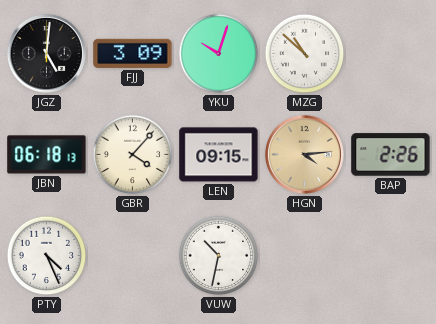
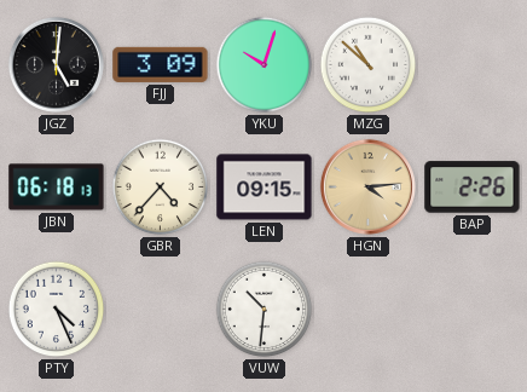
GBR: 4:07 -> 4:37 (161, 188)
VUW: 10:32 -> 10:31 (265, 310)
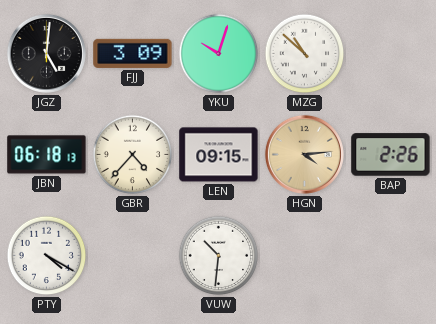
PTY: 4:26 -> 4:20 (47, 256)
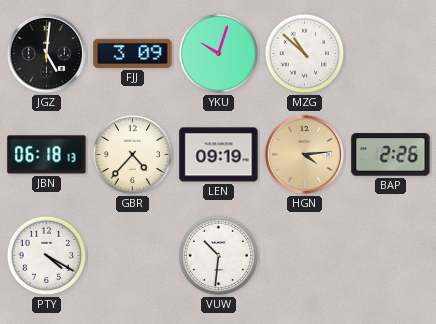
LEN: 09:15 -> 09:19 (219, 155)
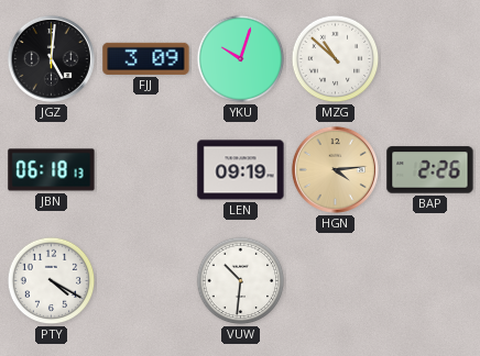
GBR: 4:37 -> none (133, 155)
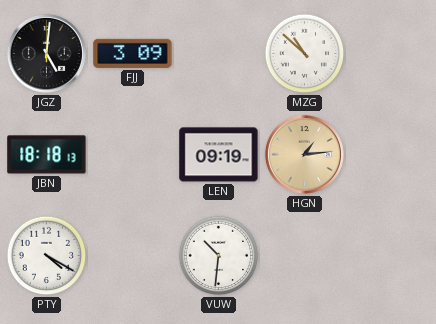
YKU: 10:03 -> none (241, 59)
JBN: 06:18 -> 18:18 (47, 155)
HGN: 4:14 -> 1:14 (304, 154)
BAP: 2:26 -> none (430, 170)
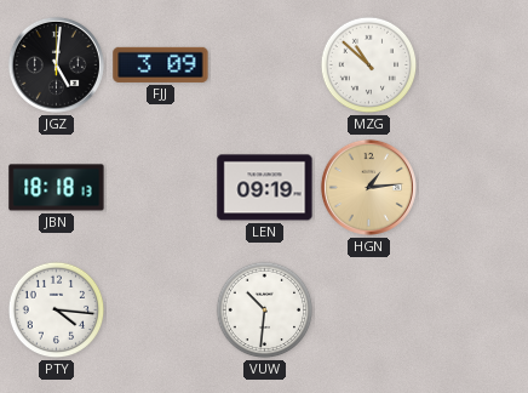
PTY: 4:20 -> 4:16 (57, 311)
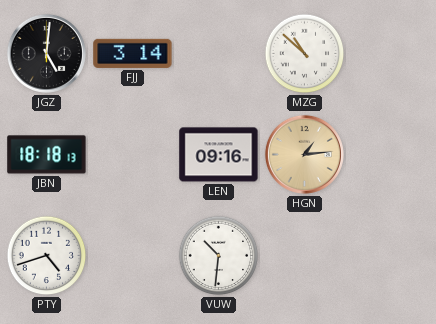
FJJ: 3:09 -> 3:14 (133, 53)
LEN: 09:19 -> 09:16 (219, 155)
PTY: 4:16 -> 4:42 (47, 256)
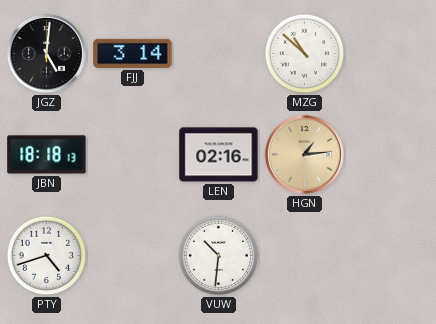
LEN: 09:16 -> 02:16 (219, 155)
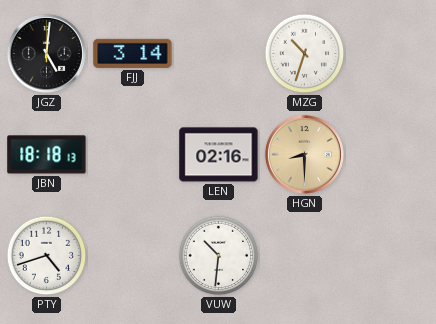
MZG: 10:52 -> 10:33 (305, 54)
HGN: 1:14 -> 8:30 (304, 154)
